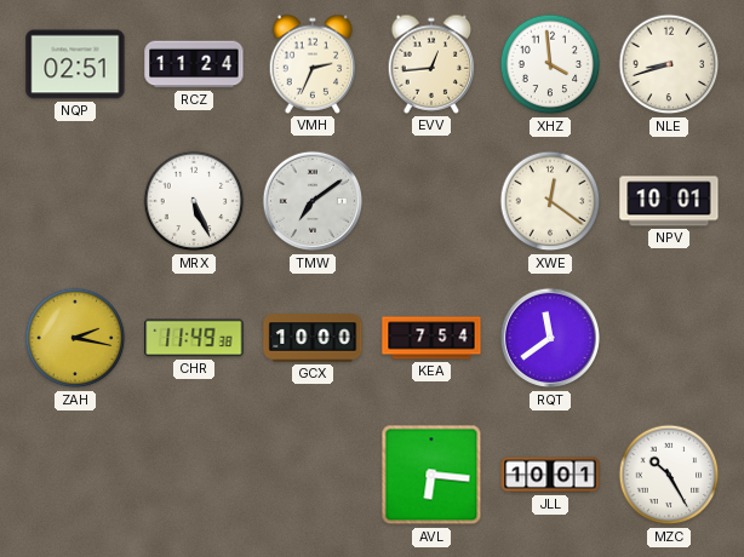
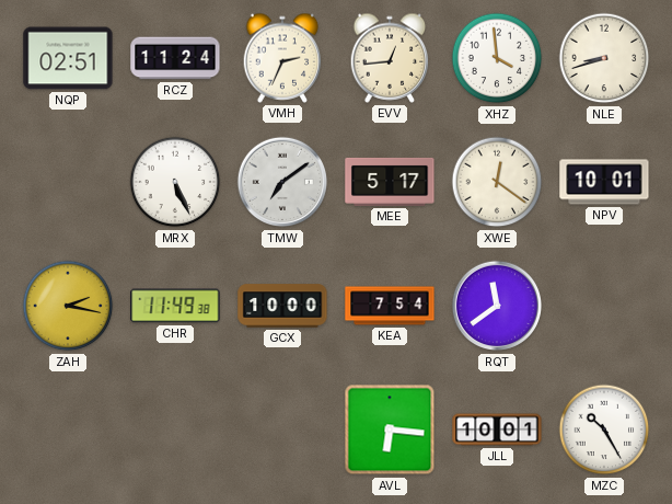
MEE: none -> 5:17 (390, 182)
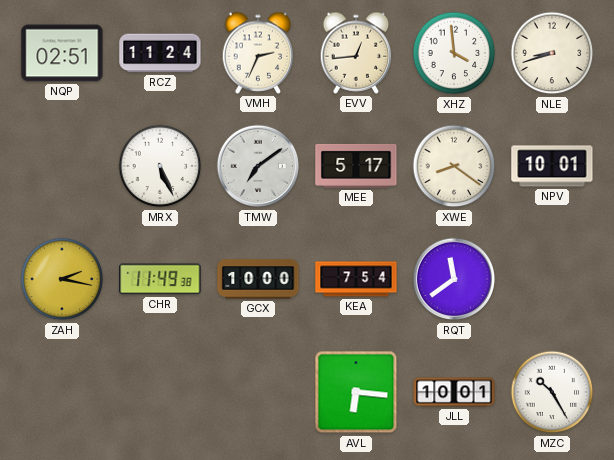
XWE: 12:21 -> 8:21 (454, 166)
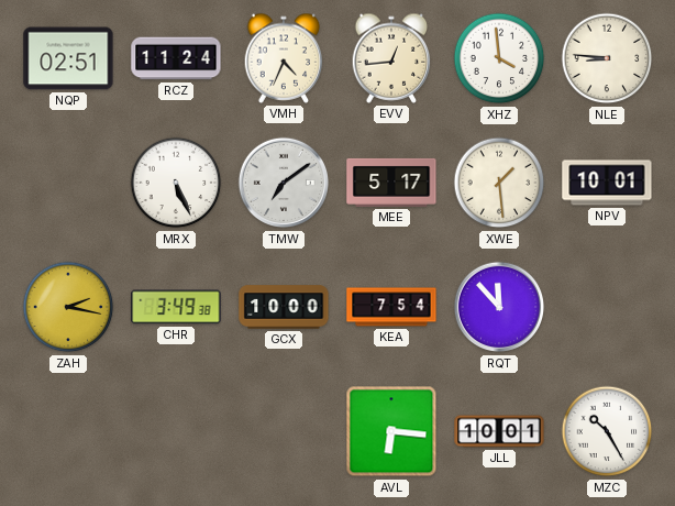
VMH: 2:34 -> 4:34 (284, 58)
NLE: 8:42 -> 8:46 (607, 58)
XWE: 8:21 -> 1:29 (499, 183)
CHR: 11:49 -> 3:49 (176, 307)
RQT: 11:39 -> 11:53 (499, 307)
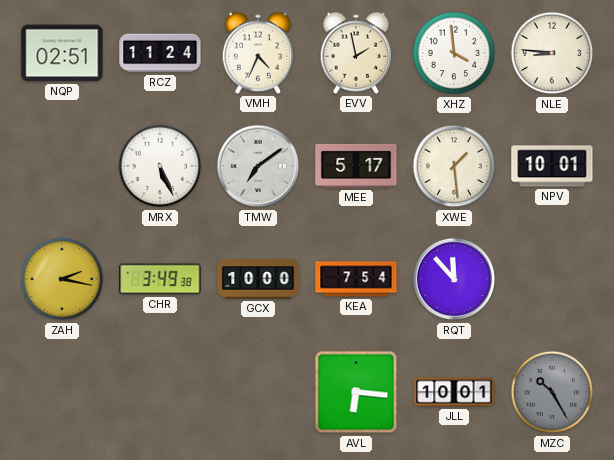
EVV: 12:44 -> 1:58 (356, 53)
MZC dial: white -> grey (552, 392)
